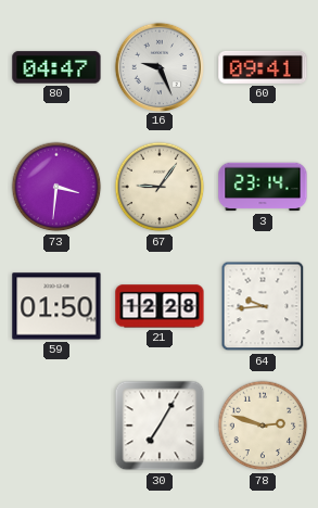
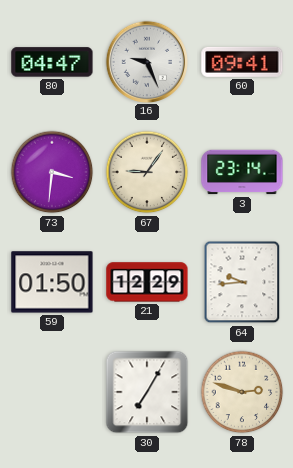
21: 12:28 -> 12:29 (147, 282)
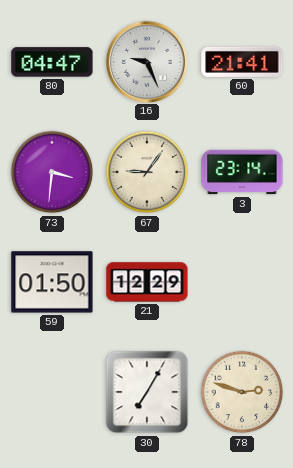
60: 09:41 -> 21:41 (242, 62)
64: 9:44 -> none (242, 282)
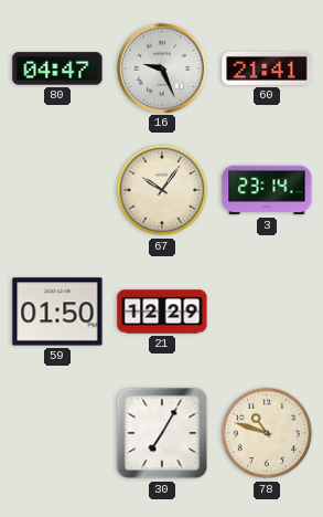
73: 3:31 -> none (52, 172)
67: 9:06 -> 10:06 (162, 190)
78: 2:48 -> 10:48 (267, 433)
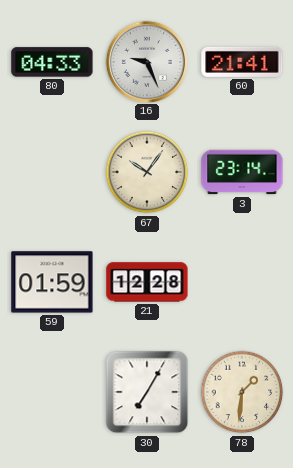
80: 04:47 -> 04:33 (52, 62)
59: 01:50 -> 01:59 (52, 282)
21: 12:29 -> 12:28 (147, 282)
78: 10:48 -> 1:31 (242, 392)
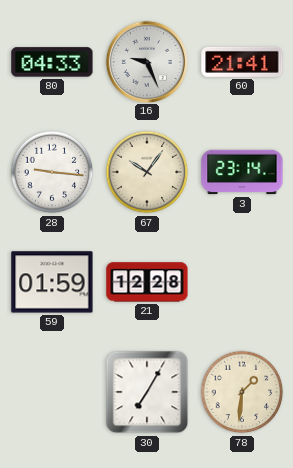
28: none -> 9:16 (52, 172)
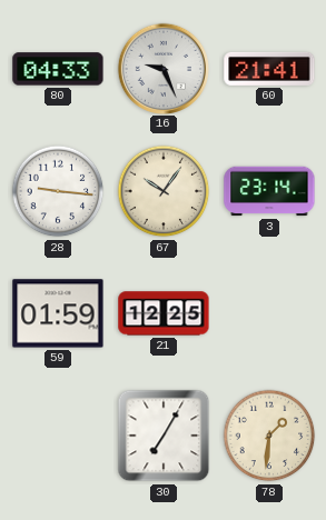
21: 12:28 -> 12:25 (164, 313)
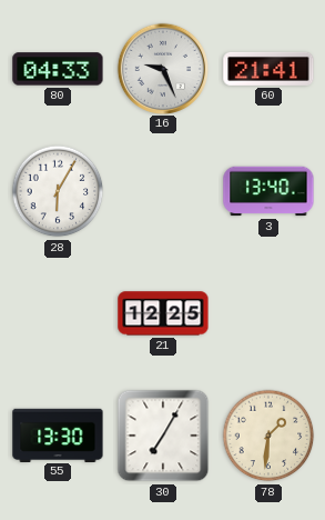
28: 9:16 -> 6:05 (58, 191)
67: 10:06 -> none (164, 191)
3: 23:14 -> 13:40 (268, 191)
59: 01:59 -> none (58, 313)
55: none -> 13:30 (58, 434)
